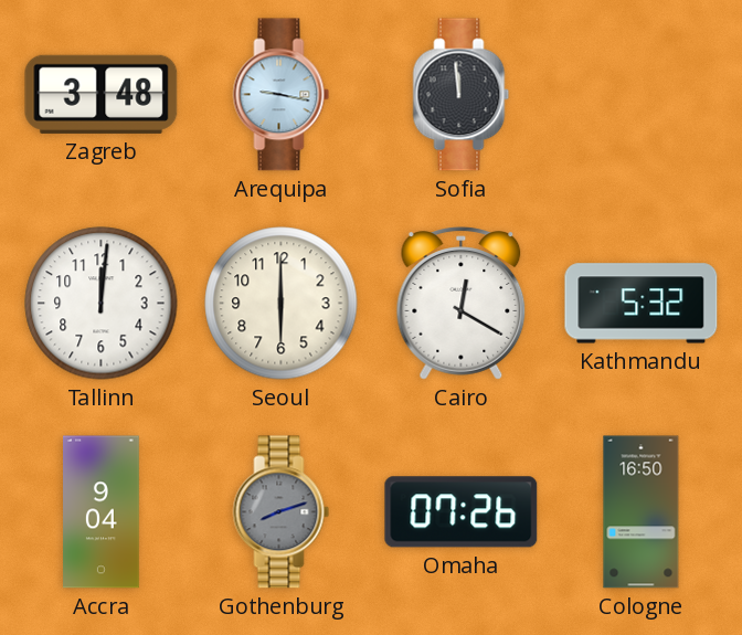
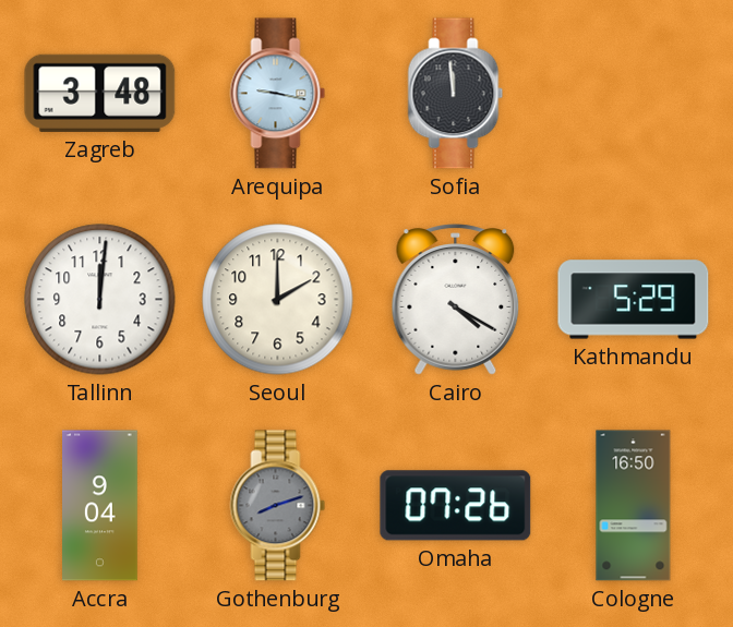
Seoul: 6:00 -> 2:00 (278, 300)
Cairo: 12:20 -> 4:20 (456, 300)
Kathmandu: 5:32 -> 5:29 (634, 300)
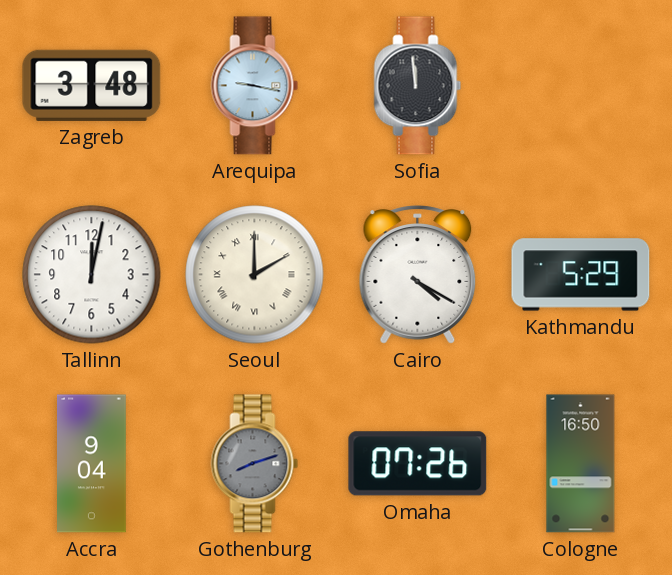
Tallinn: 12:01 -> 12:02 (92, 275)
Seoul numerals: Arabic -> Roman (255, 275)
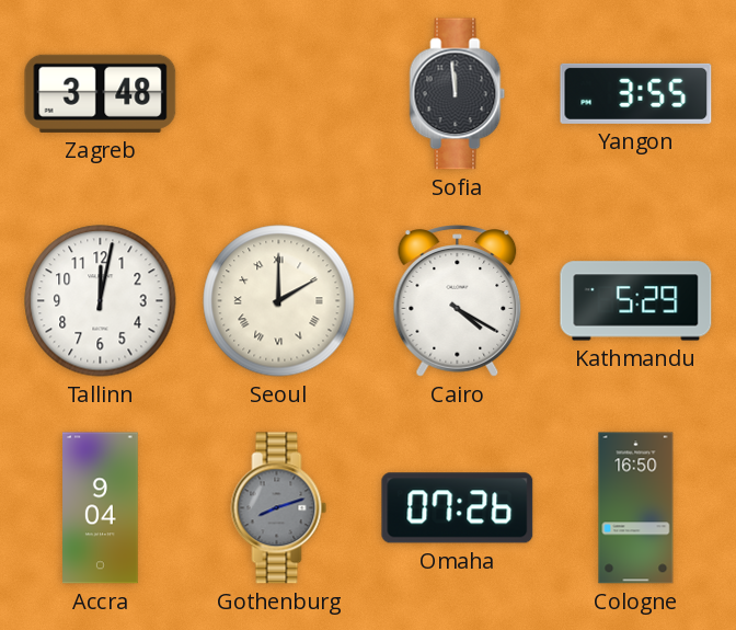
Arequipa: 9:17 -> none (255, 86)
Yangon: none -> 3:55 (636, 93)
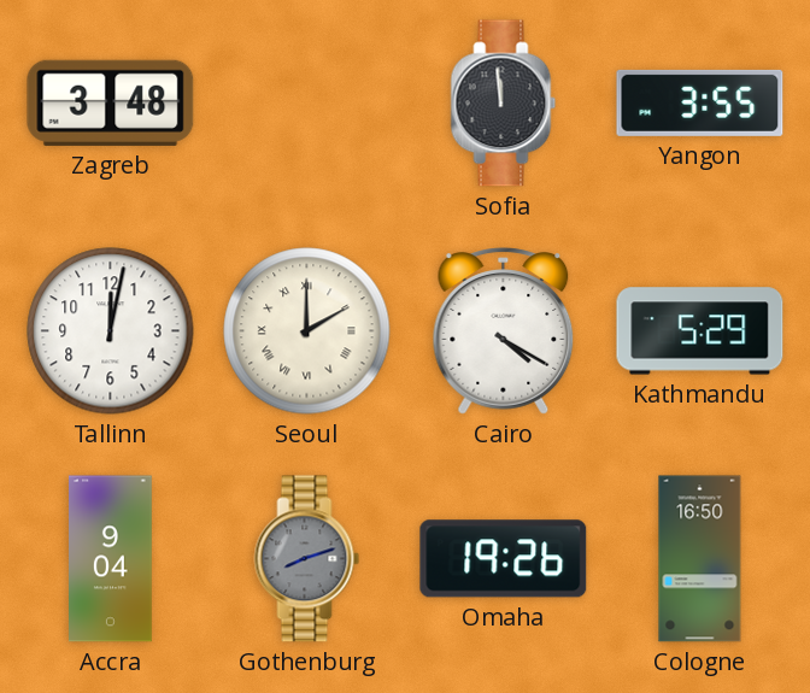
Omaha: 07:26 -> 19:26 (504, 559)
